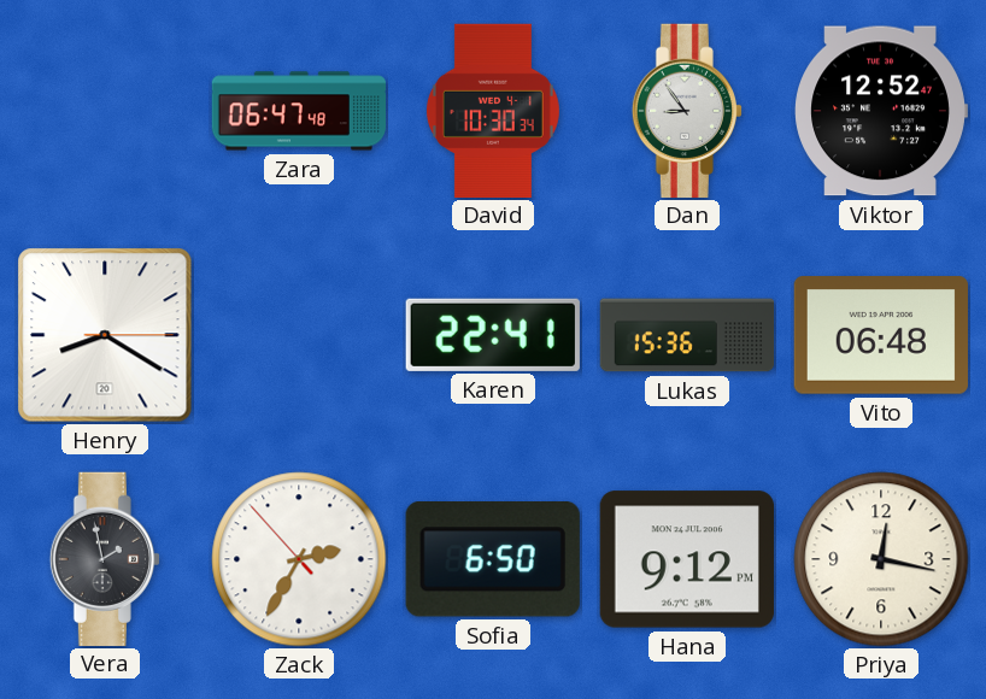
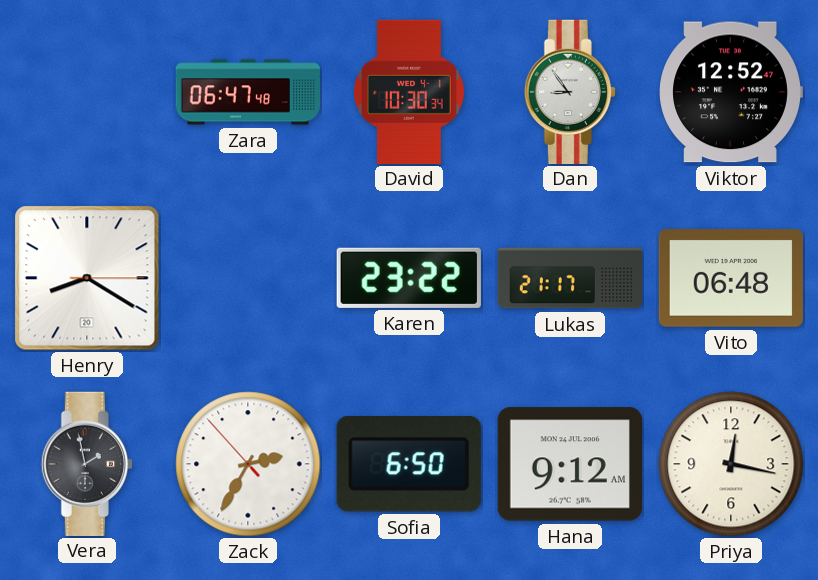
Karen: 22:41 -> 23:22 (409, 278)
Lukas: 15:36 -> 21:17 (570, 278)
Hana: 9:12 PM -> 9:12 AM (570, 464)
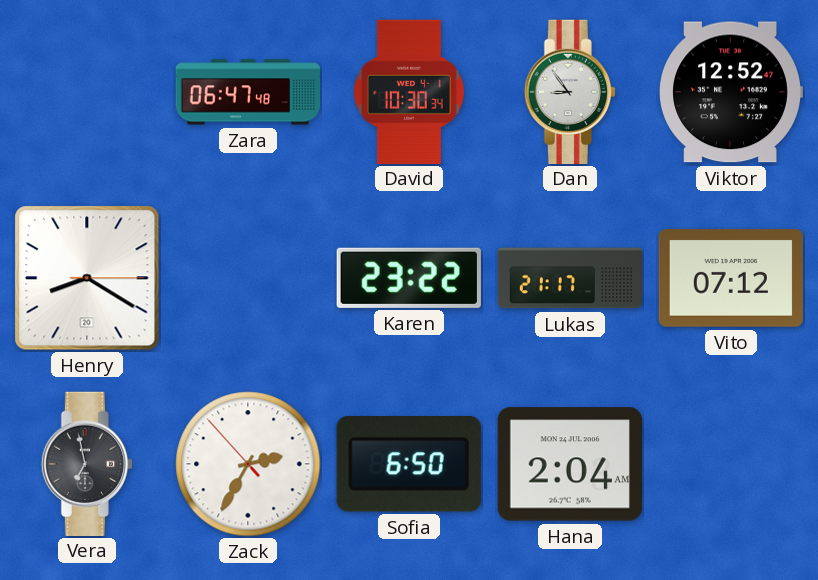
Vito: 06:48 -> 07:12 (731, 278)
Vera: 1:58 -> 6:58 (87, 463)
Hana: 9:12 -> 2:04 (570, 464)
Priya: 12:17 -> none (731, 464)
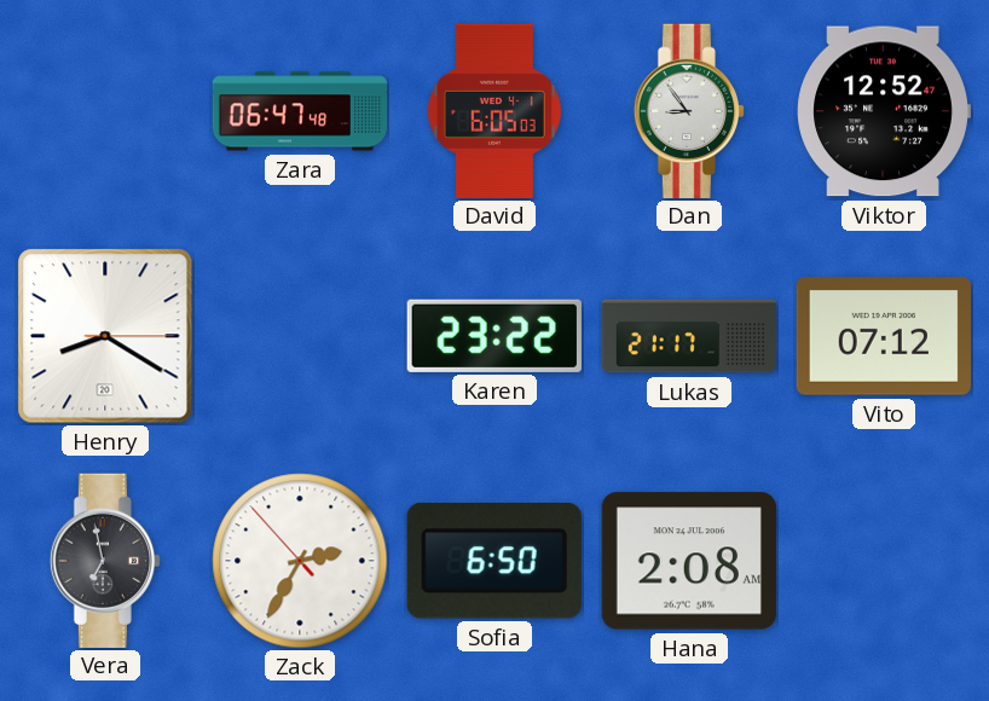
David: 10:30 -> 6:05 (494, 110)
Hana: 2:04 -> 2:08 (689, 561)
